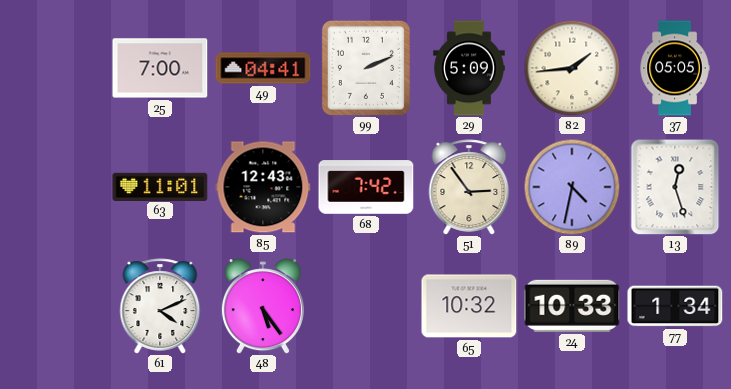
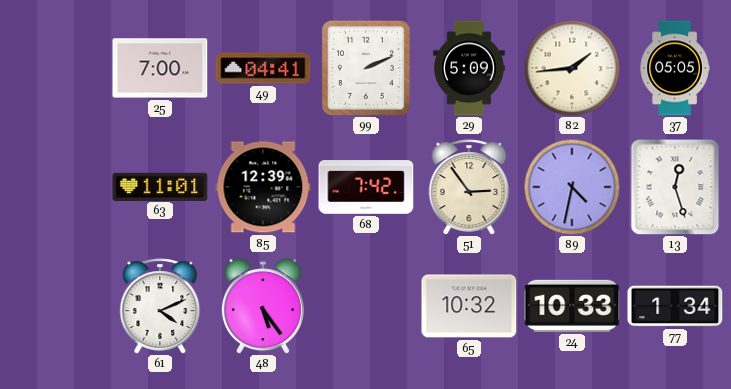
85: 12:43 -> 12:39 (263, 187)
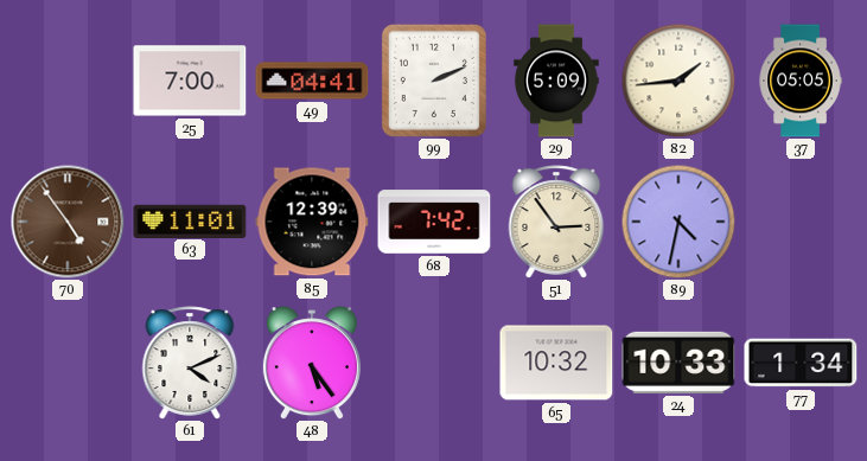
70: none -> 4:54 (68, 222)
13: 12:27 -> none (675, 187)
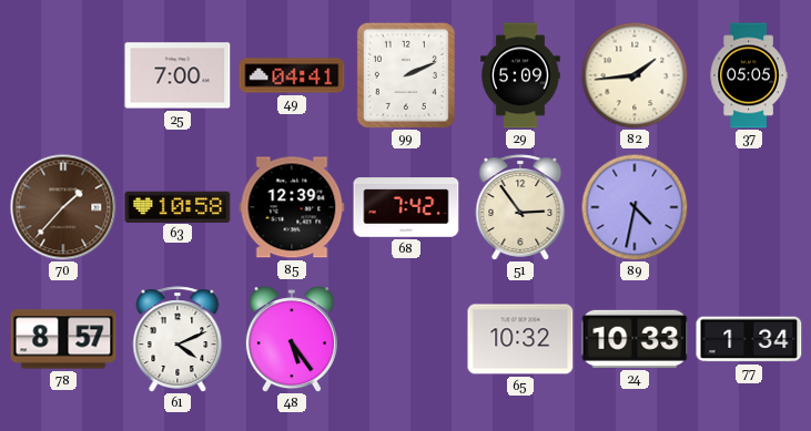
70: 4:54 -> 1:37 (63, 207)
63: 11:01 -> 10:58 (178, 206)
78: none -> 8:57 (63, 339)
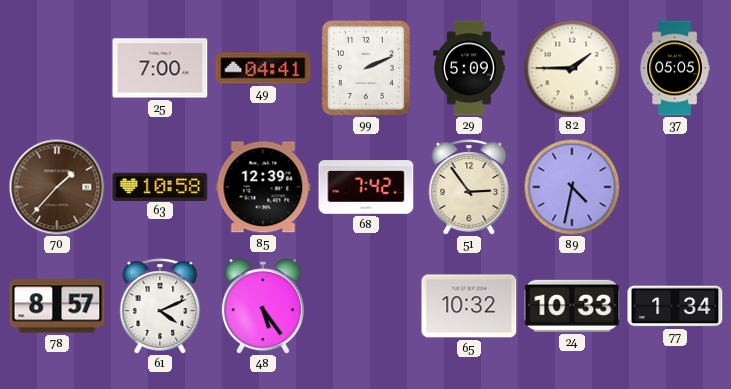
82: 1:44 -> 1:45 (572, 68)
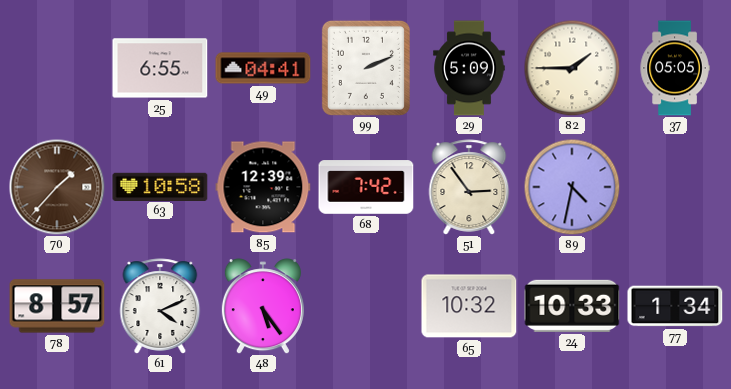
25: 7:00 -> 6:55 (160, 68)
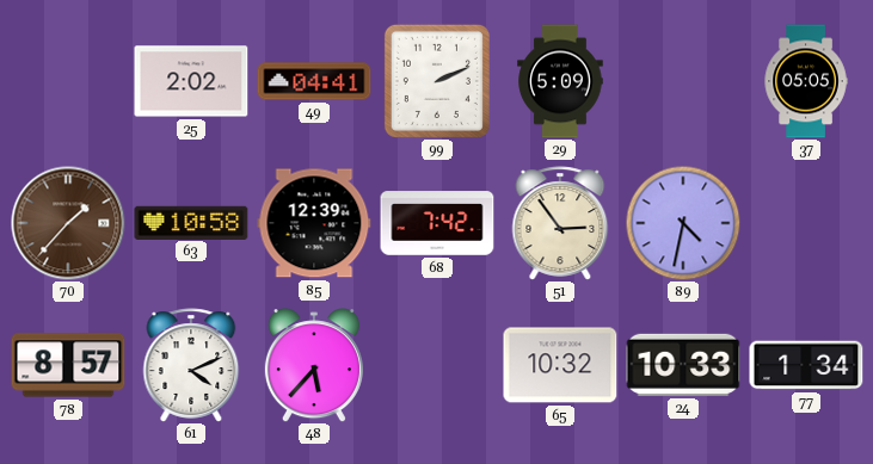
25: 6:55 -> 2:02 (191, 81)
82: 1:45 -> none (572, 68)
48: 5:24 -> 5:37 (314, 365)
